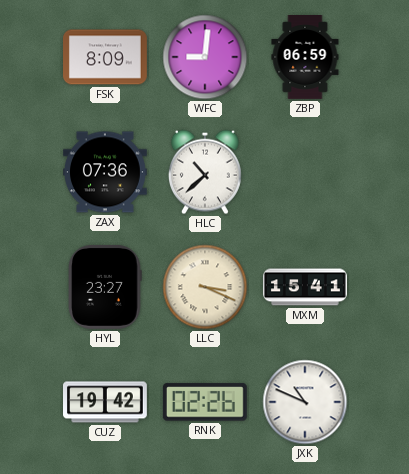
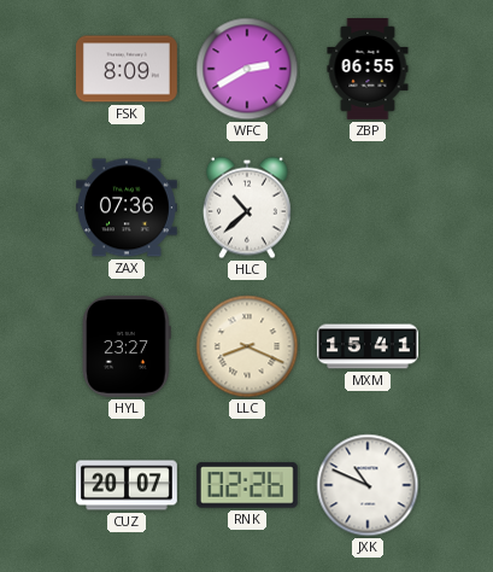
WFC: 9:01 -> 2:40 (247, 69)
ZBP: 06:59 -> 06:55 (368, 70)
LLC: 3:19 -> 8:19 (247, 346)
CUZ: 19:42 -> 20:07 (128, 485)
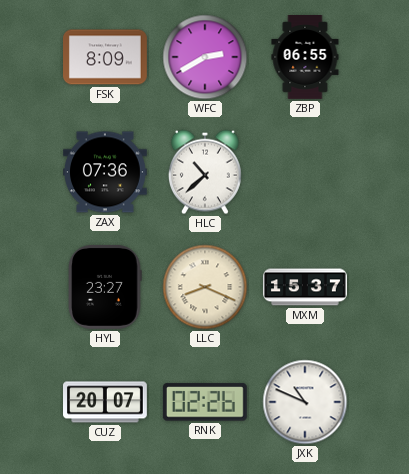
MXM: 15:41 -> 15:37 (306, 287)
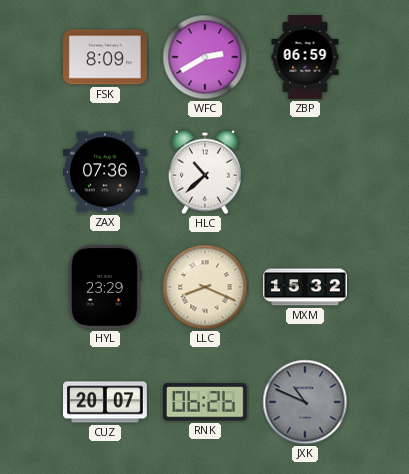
ZBP: 06:55 -> 06:59 (305, 58)
HYL: 23:27 -> 23:29 (105, 287)
MXM: 15:37 -> 15:32 (306, 287)
RNK: 02:26 -> 06:26 (205, 402)
JXK dial: white -> grey (305, 402)
